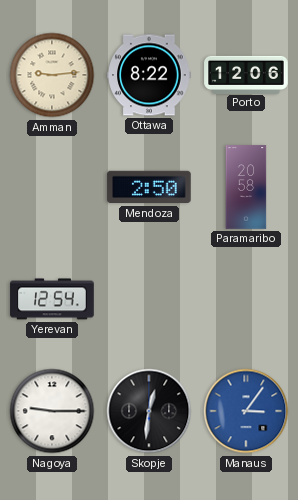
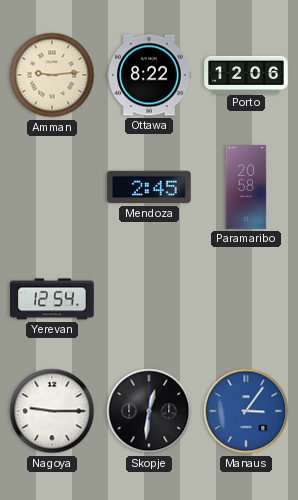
Mendoza: 2:50 -> 2:45 (149, 187)
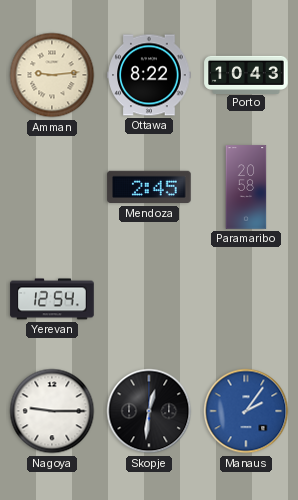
Porto: 12:06 -> 10:43 (246, 74)
Manaus: 3:06 -> 2:06 (246, 411)
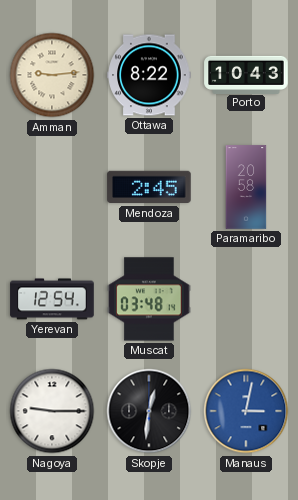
Muscat: none -> 03:48 (149, 299)
Manaus: 2:06 -> 3:02 (246, 411)
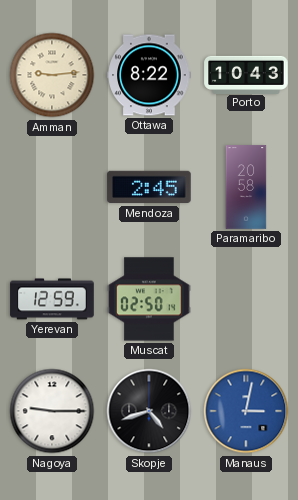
Yerevan: 12:54 -> 12:59 (52, 299)
Muscat: 03:48 -> 02:50 (149, 299)
Skopje: 12:31 -> 4:42 (149, 411)
